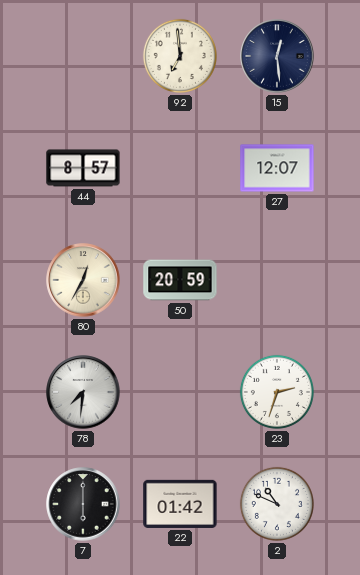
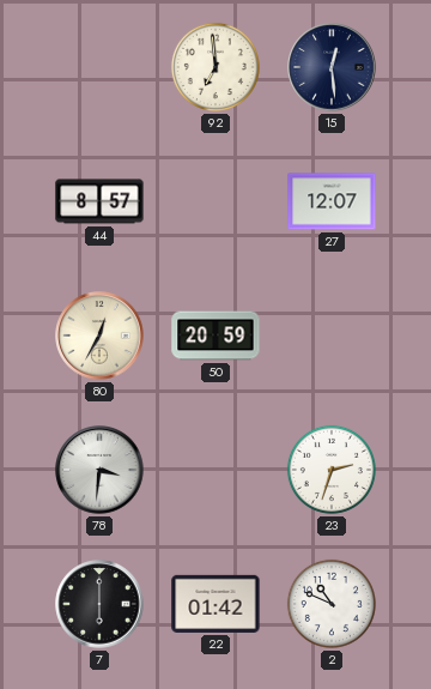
78: 7:31 -> 3:31 (99, 470)
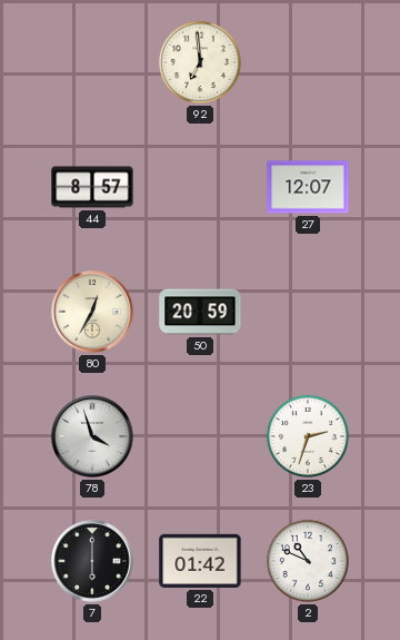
15: 12:29 -> none (332, 67)
78: 3:31 -> 3:57 (92, 436)
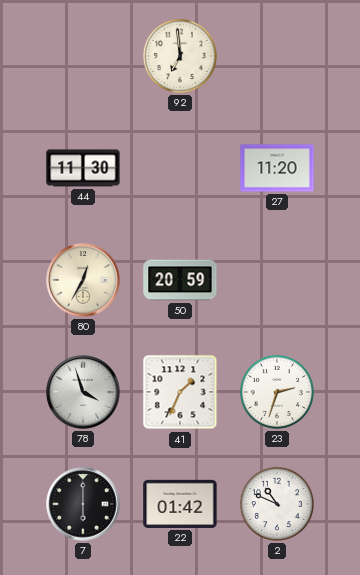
44: 8:57 -> 11:30 (83, 168)
27: 12:07 -> 11:20 (277, 168)
41: none -> 1:34 (180, 392)
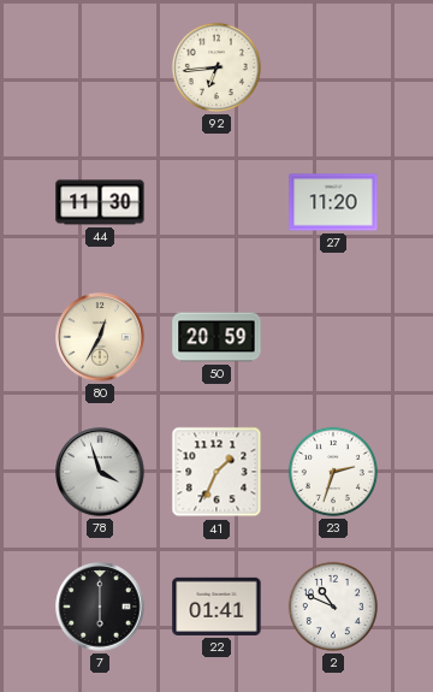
92: 6:59 -> 6:44 (216, 67)
22: 01:42 -> 01:41 (216, 607)
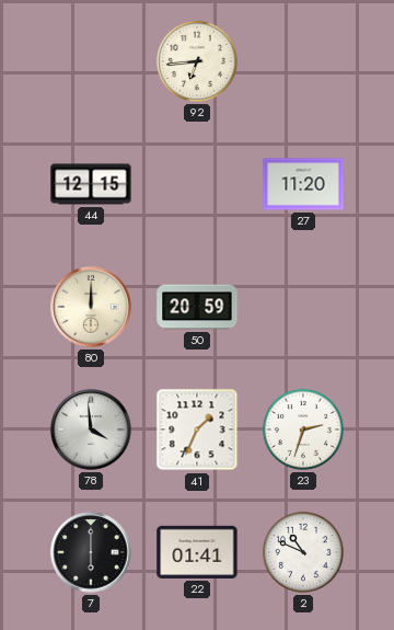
44: 11:30 -> 12:15 (91, 184)
80: 12:35 -> 12:00 (91, 307)
78: 3:57 -> 3:59 (91, 429)
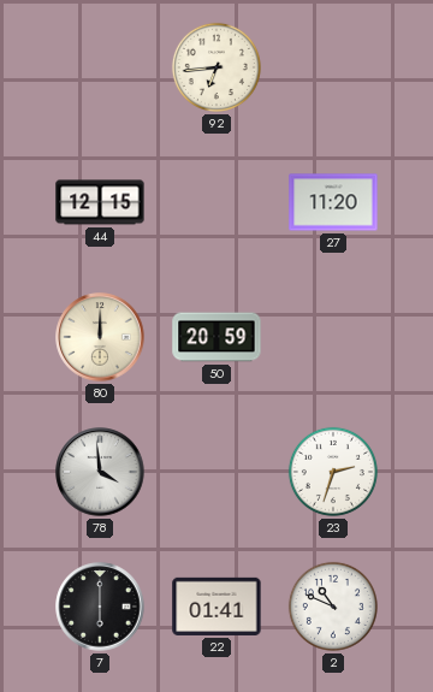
41: 1:34 -> none (197, 429)
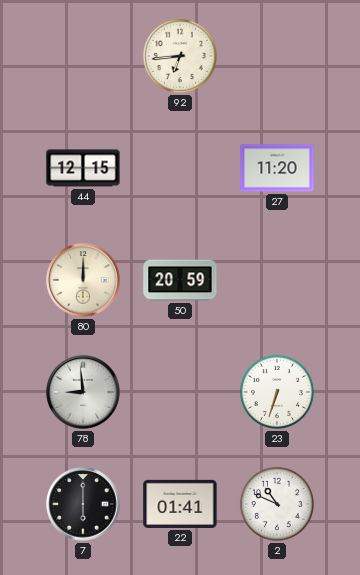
78: 3:59 -> 8:59 (83, 392)
23: 2:33 -> 6:33 (277, 392)
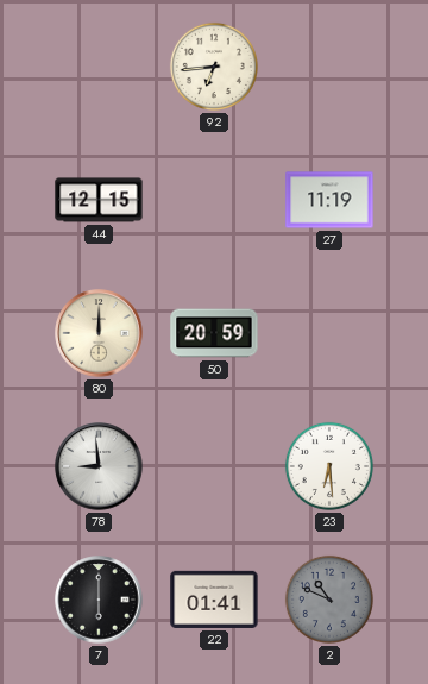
27: 11:20 -> 11:19 (329, 200)
23: 6:33 -> 6:29 (329, 466)
2 dial: white -> grey (329, 600)
